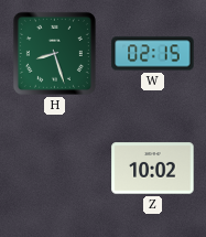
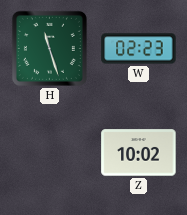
H: 8:27 -> 11:27 (49, 48)
W: 02:15 -> 02:23 (139, 49)
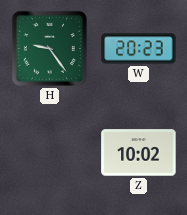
H: 11:27 -> 9:24 (49, 48)
W: 02:23 -> 20:23 (139, 49)
